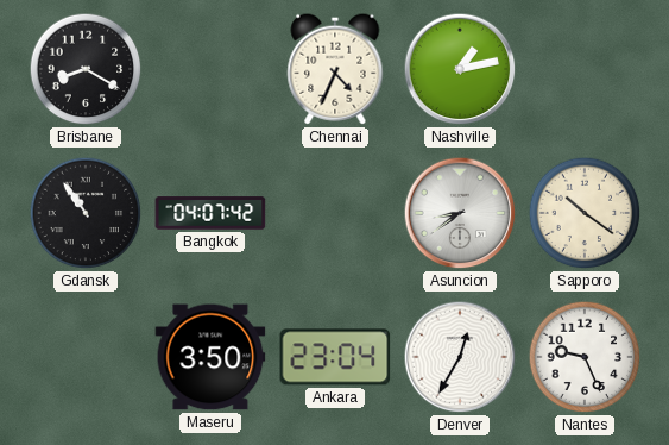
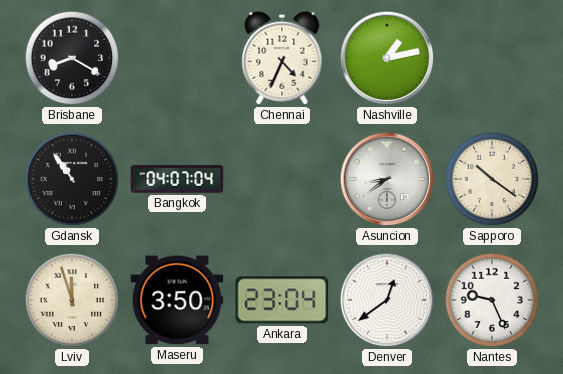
Bangkok: 04:07:42 -> 04:07:04 (177, 179)
Lviv: none -> 11:57 (72, 300)
Denver: 12:35 -> 12:39 (387, 300)
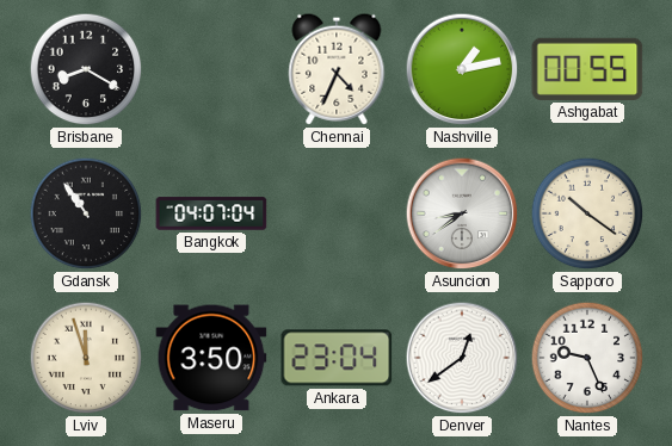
Ashgabat: none -> 00:55 (587, 69)
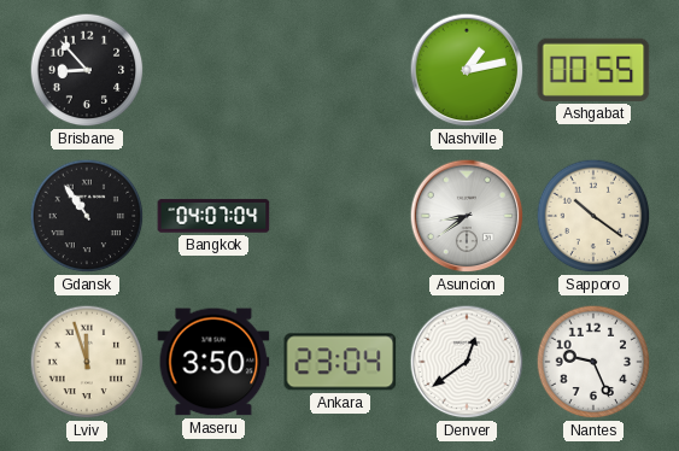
Brisbane: 8:20 -> 8:53 (87, 70)
Chennai: 4:34 -> none (337, 69)
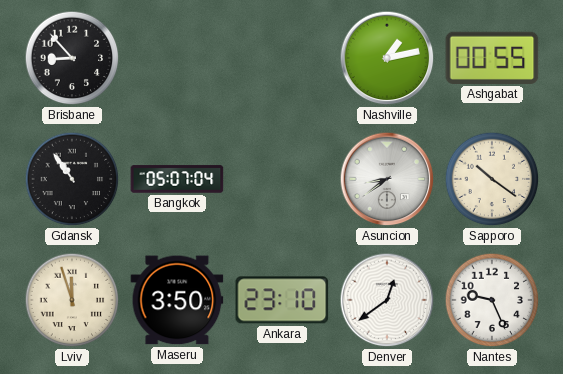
Bangkok: 04:07 -> 05:07 (177, 179)
Ankara: 23:04 -> 23:10 (282, 300)
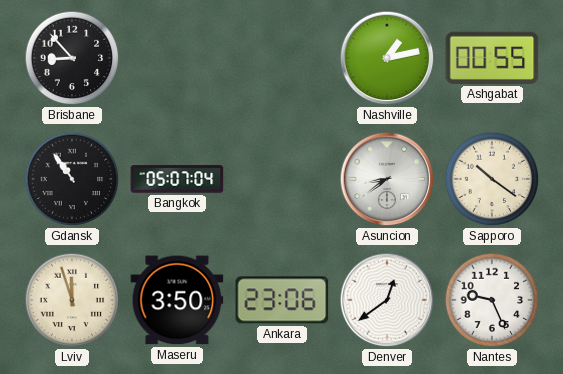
Ankara: 23:10 -> 23:06 (282, 300)
